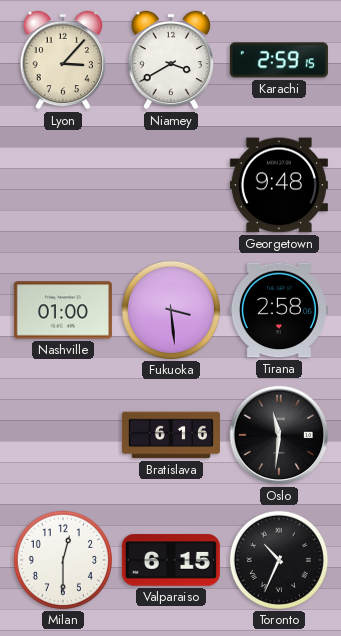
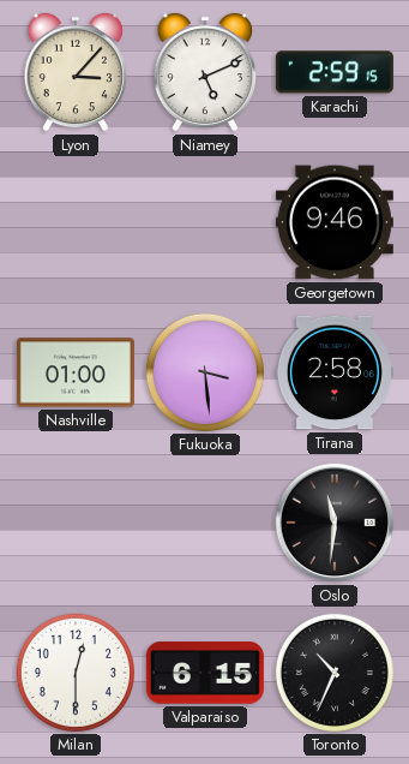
Niamey: 3:40 -> 5:11 (204, 72)
Georgetown: 9:48 -> 9:46 (335, 222)
Bratislava: 6:16 -> none (171, 435)
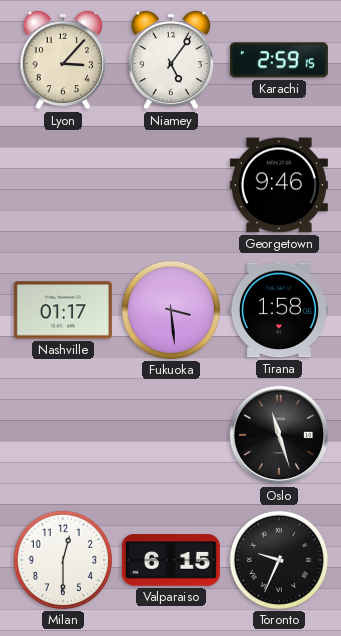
Niamey: 5:11 -> 5:06 (170, 60)
Nashville: 01:00 -> 01:17 (63, 310)
Tirana: 2:58 -> 1:58 (279, 310)
Oslo: 11:31 -> 11:27 (279, 435)
Toronto: 10:34 -> 9:34 (279, 560)
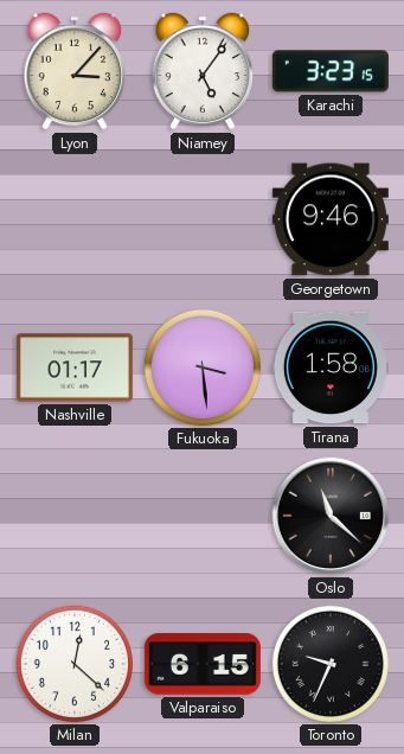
Karachi: 2:59 -> 3:23 (331, 71)
Oslo: 11:27 -> 11:22 (331, 516)
Milan: 12:30 -> 12:22 (75, 664)
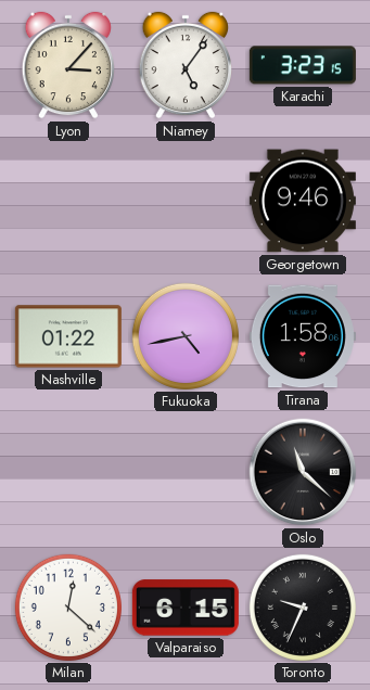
Nashville: 01:17 -> 01:22 (68, 336)
Fukuoka: 3:29 -> 4:43 (186, 336)
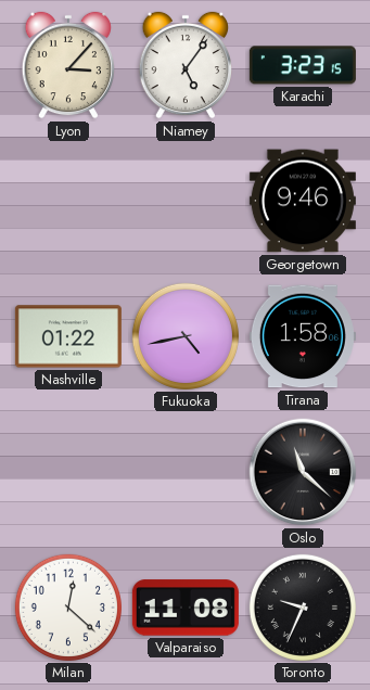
Valparaiso: 6:15 -> 11:08 (186, 608)
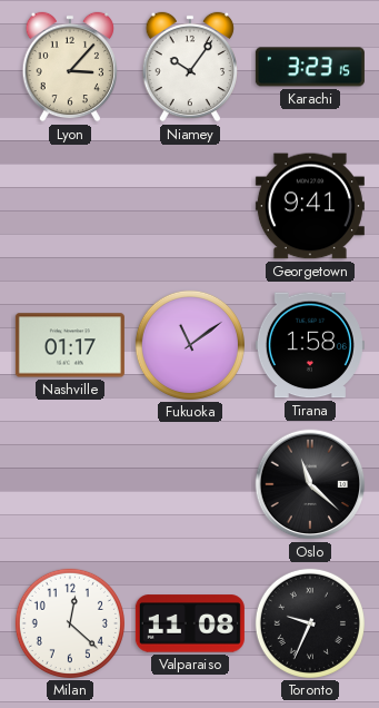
Niamey: 5:06 -> 10:06 (189, 67)
Georgetown: 9:46 -> 9:41 (310, 206)
Nashville: 01:22 -> 01:17 (70, 345)
Fukuoka: 4:43 -> 11:09 (190, 345)
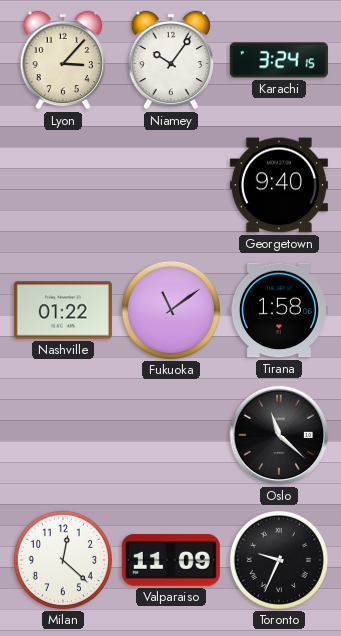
Karachi: 3:23 -> 3:24 (279, 60)
Georgetown: 9:41 -> 9:40 (279, 185)
Nashville: 01:17 -> 01:22 (63, 310)
Valparaiso: 11:08 -> 11:09 (171, 560)
